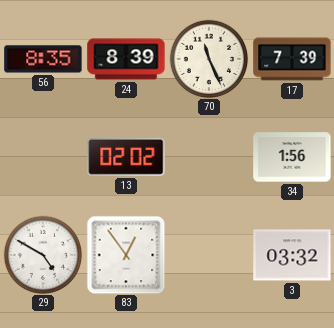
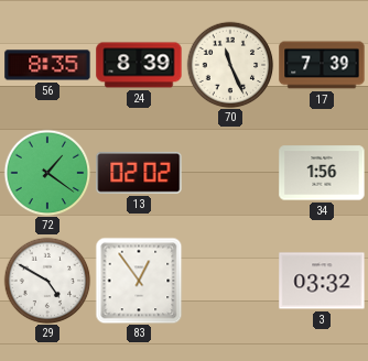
72: none -> 1:21 (47, 173)
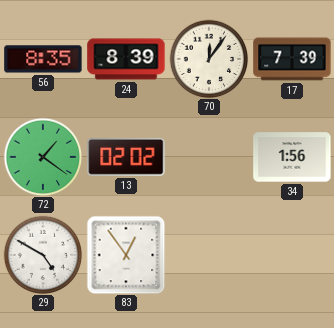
70: 11:26 -> 12:06 (209, 59)
3: 03:32 -> none (322, 281)
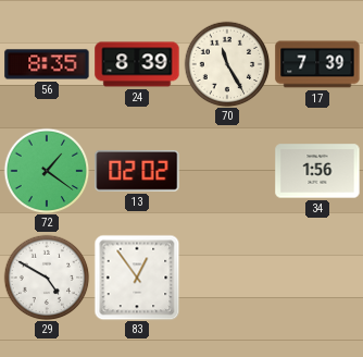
70: 12:06 -> 11:25 (227, 64)
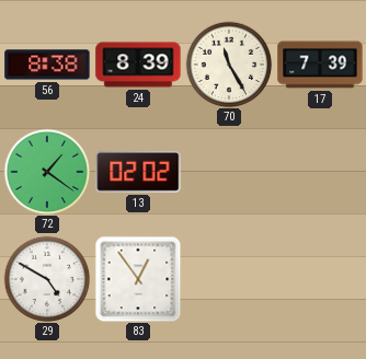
56: 8:35 -> 8:38 (47, 65)
34: 1:56 -> none (317, 171)
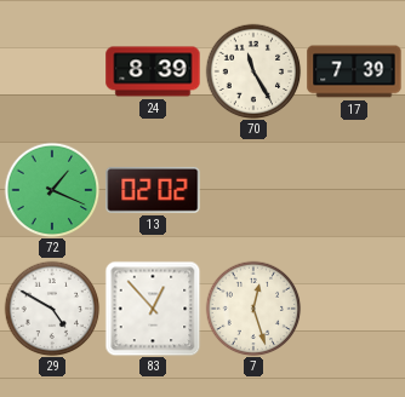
56: 8:38 -> none (47, 65)
72: 1:21 -> 1:19 (52, 190)
83: 12:54 -> 12:53 (153, 309)
7: none -> 12:27 (253, 309)
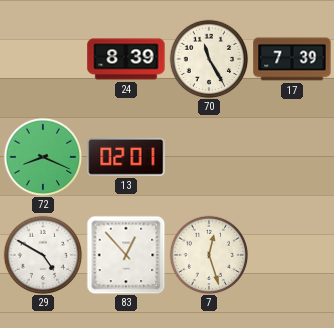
72: 1:19 -> 8:19 (43, 157)
13: 02:02 -> 02:01 (126, 157)
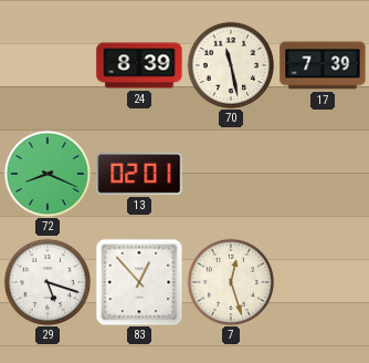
70: 11:25 -> 11:28 (231, 65)
29: 4:50 -> 5:18 (48, 282)
